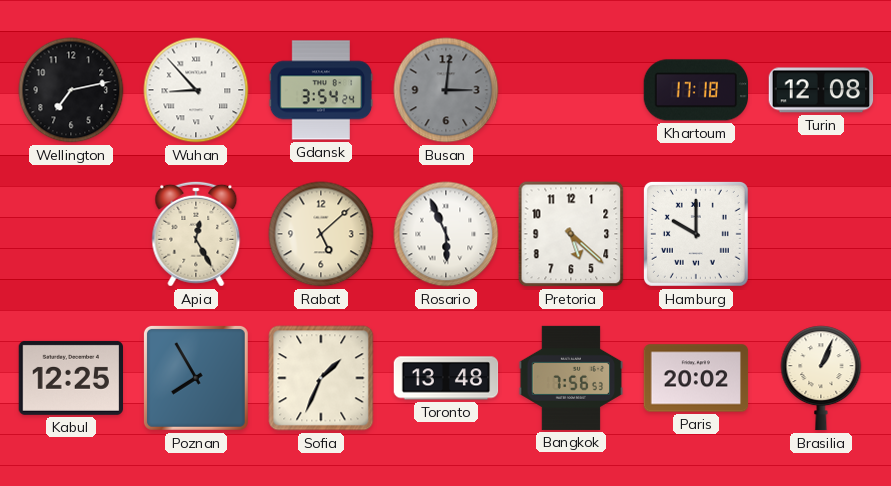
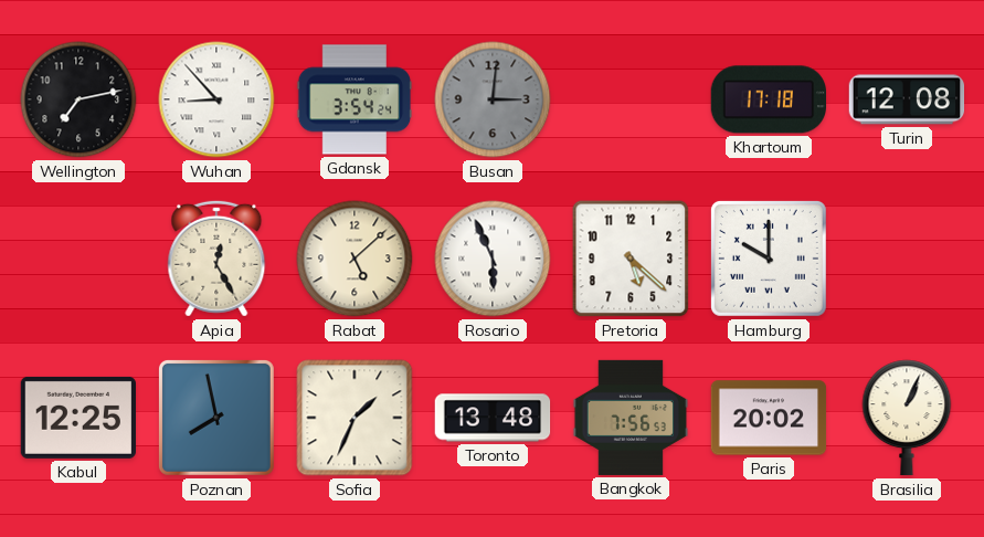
Poznan: 7:55 -> 7:58 (216, 418)
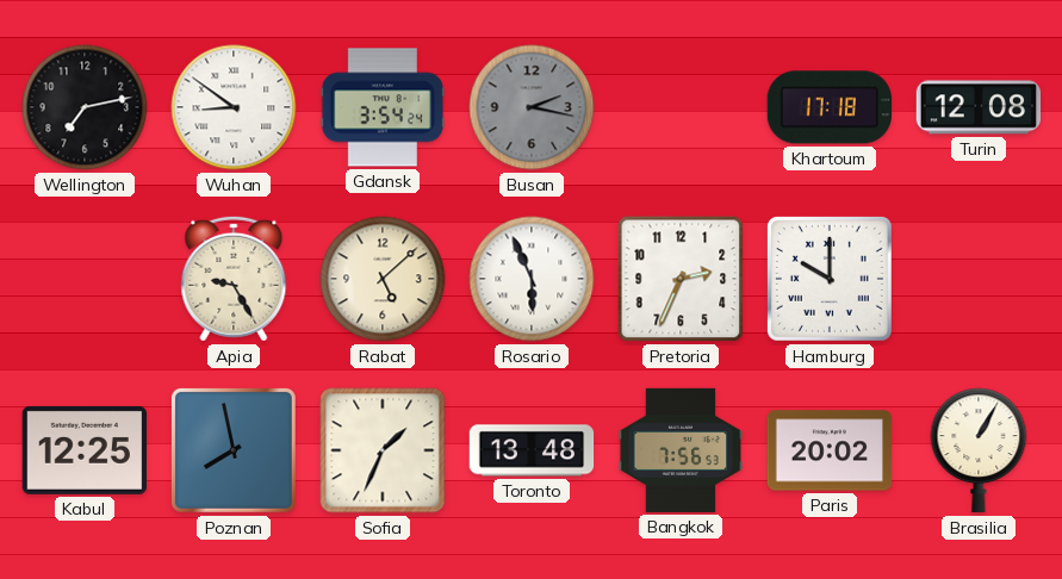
Wuhan: 8:53 -> 8:51 (234, 107)
Busan: 3:01 -> 2:17 (532, 107)
Apia: 12:25 -> 9:25 (234, 279)
Pretoria: 5:22 -> 2:34 (681, 279)
Brasilia: 1:04 -> 1:05 (979, 450)
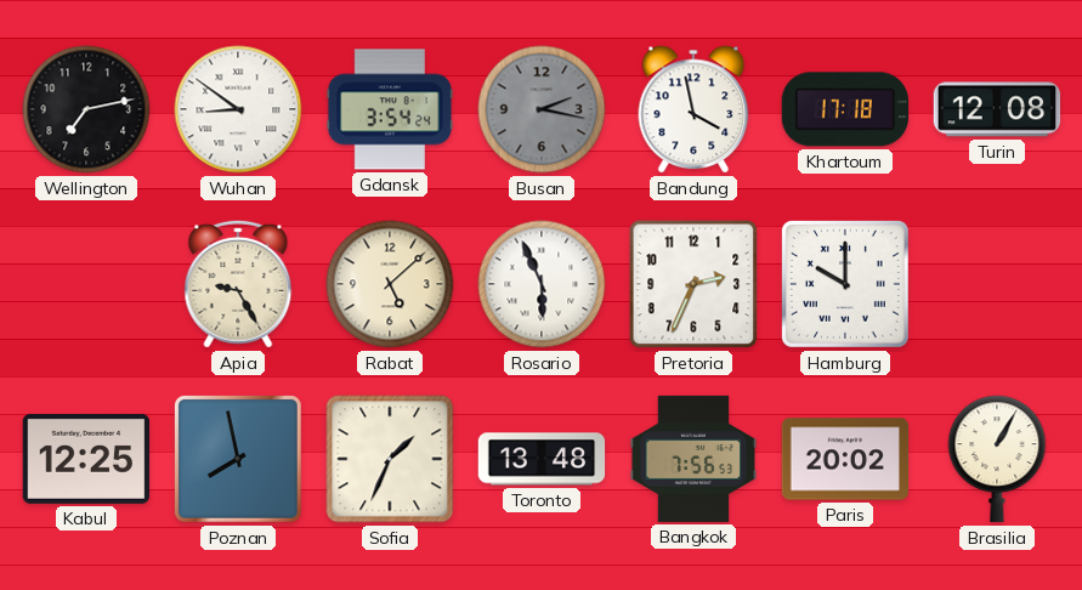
Bandung: none -> 3:58 (693, 109)
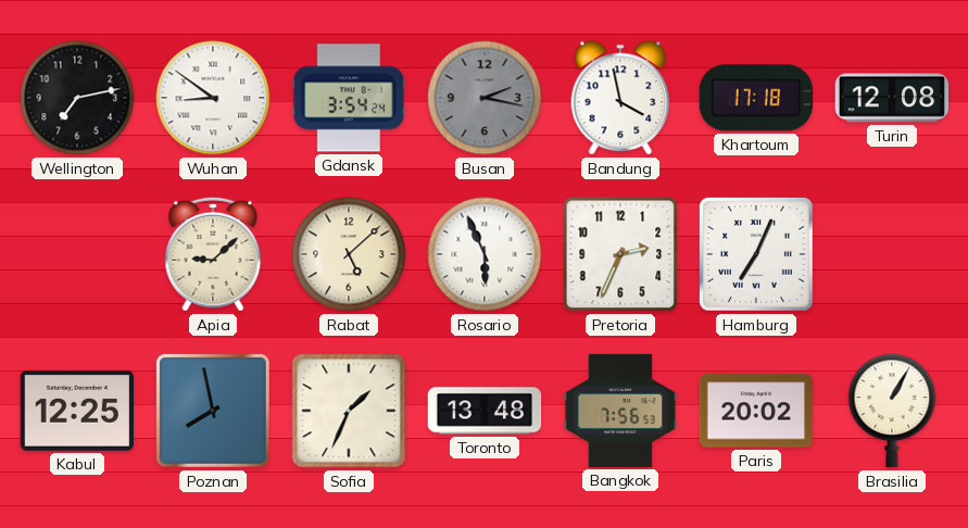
Apia: 9:25 -> 9:08 (213, 254)
Hamburg: 10:00 -> 7:04 (756, 254)
